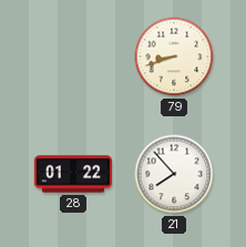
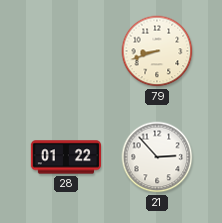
21: 7:53 -> 2:53 (157, 157)
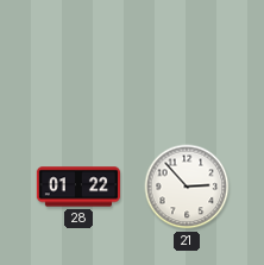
79: 8:42 -> none (157, 51)
